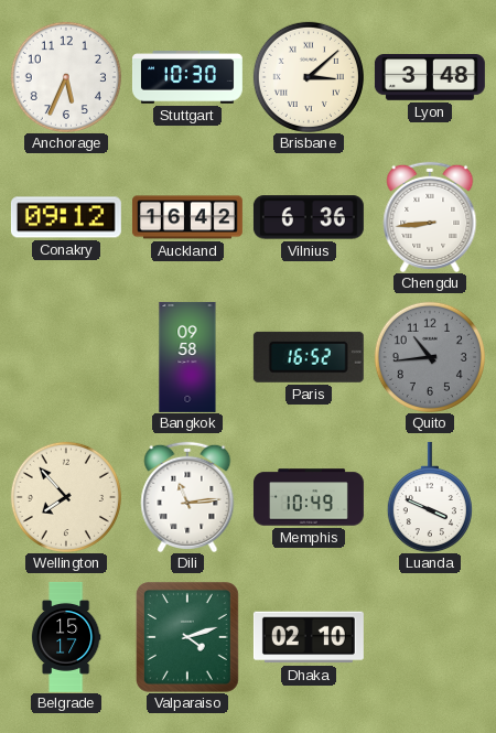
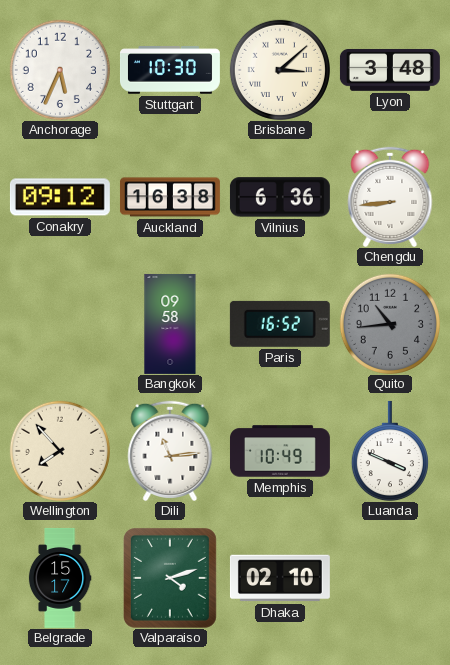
Auckland: 16:42 -> 16:38 (170, 197)
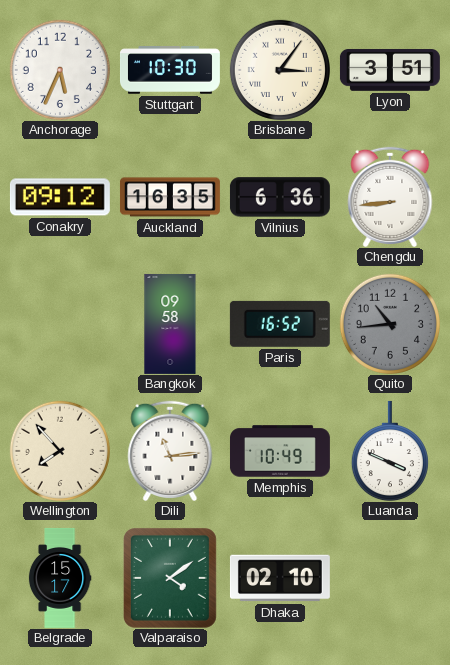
Brisbane: 3:08 -> 3:06 (280, 70)
Lyon: 3:48 -> 3:51 (390, 71)
Auckland: 16:38 -> 16:35 (170, 197)
Valparaiso: 4:12 -> 4:09 (170, 578)
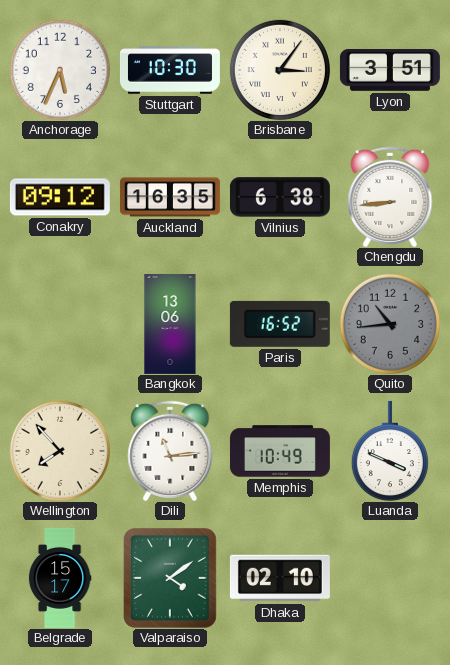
Vilnius: 6:36 -> 6:38 (280, 197)
Bangkok: 09:58 -> 13:06 (170, 324)
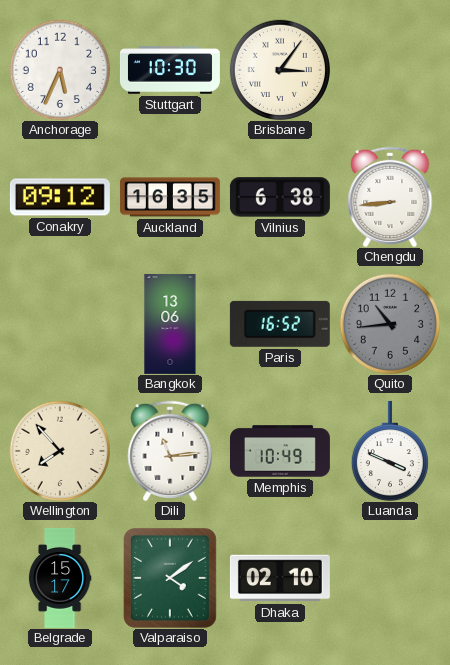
Lyon: 3:51 -> none (390, 71)
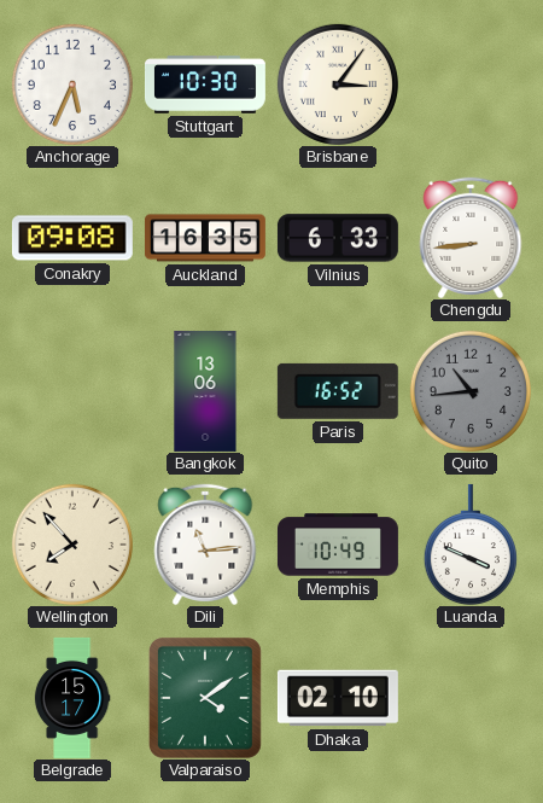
Conakry: 09:12 -> 09:08 (72, 238)
Vilnius: 6:38 -> 6:33 (338, 238)
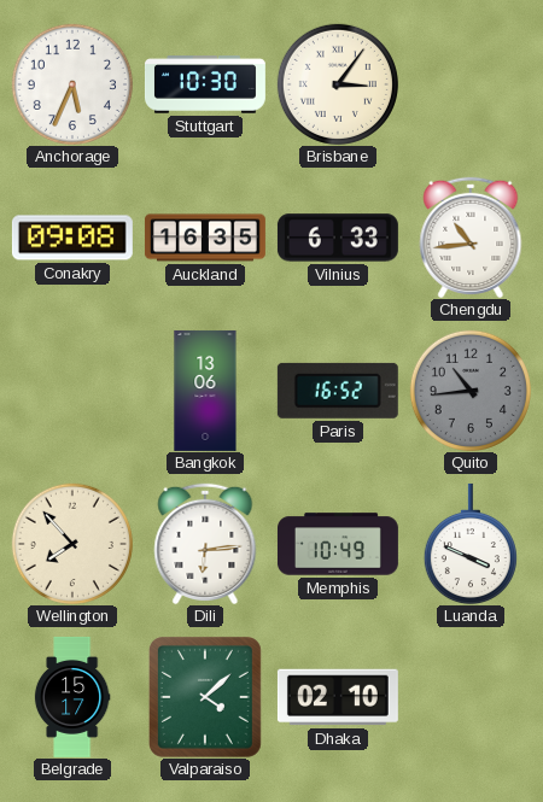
Chengdu: 8:44 -> 10:44 (471, 236)
Dili: 11:14 -> 6:14 (205, 543)
Valparaiso: 4:09 -> 4:08 (205, 697)
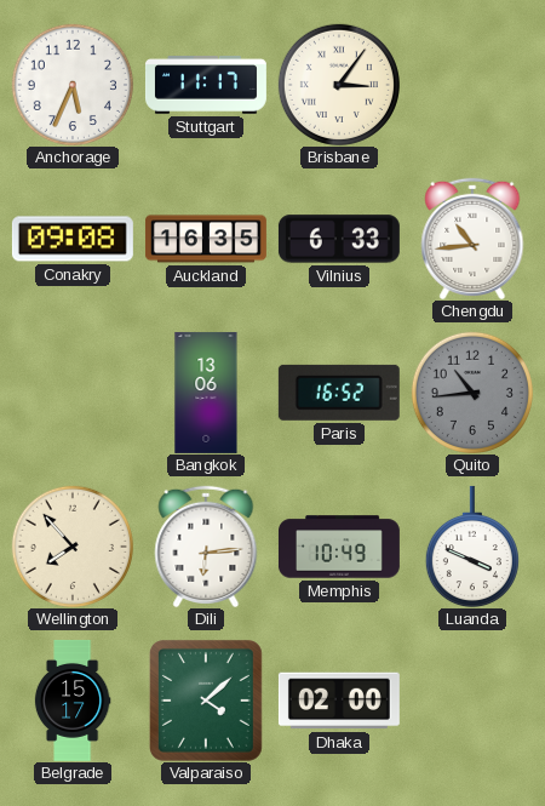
Stuttgart: 10:30 -> 11:17 (206, 85)
Dhaka: 02:10 -> 02:00 (339, 701)
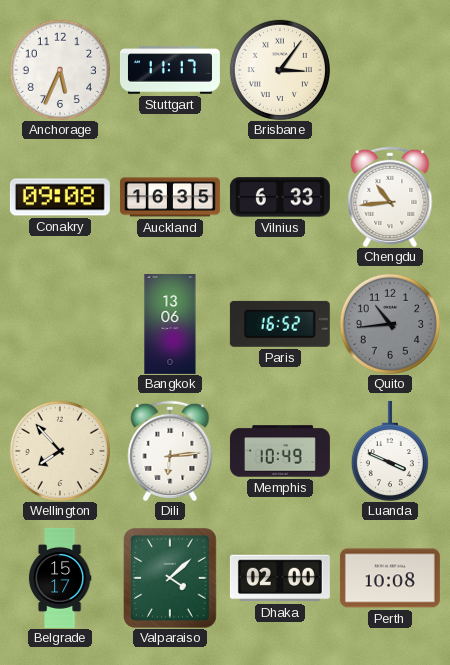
Perth: none -> 10:08 (390, 578)
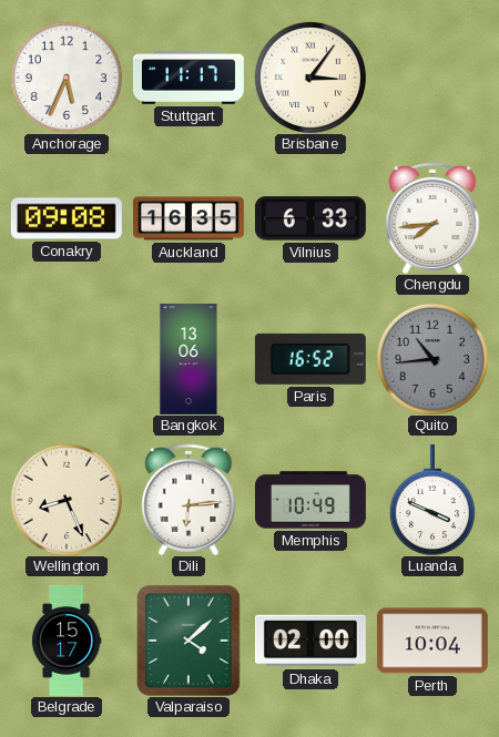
Chengdu: 10:44 -> 7:44 (432, 217)
Wellington: 7:53 -> 8:26 (67, 500)
Perth: 10:08 -> 10:04 (432, 641)
